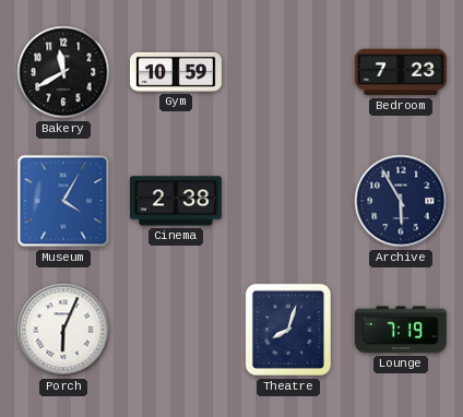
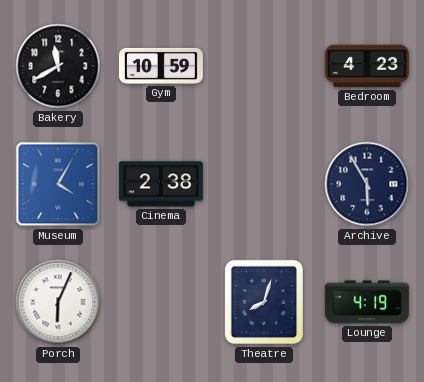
Bedroom: 7:23 -> 4:23 (367, 66)
Lounge: 7:19 -> 4:19 (367, 302)
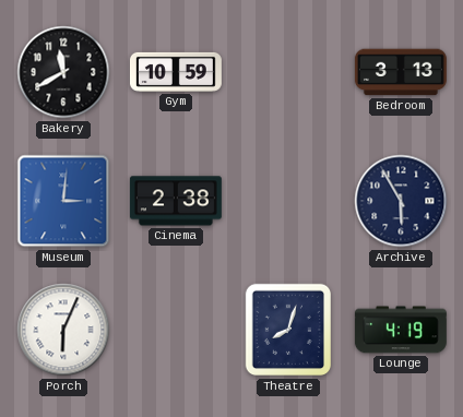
Bedroom: 4:23 -> 3:13 (401, 72)
Museum: 4:05 -> 3:01 (63, 201)
